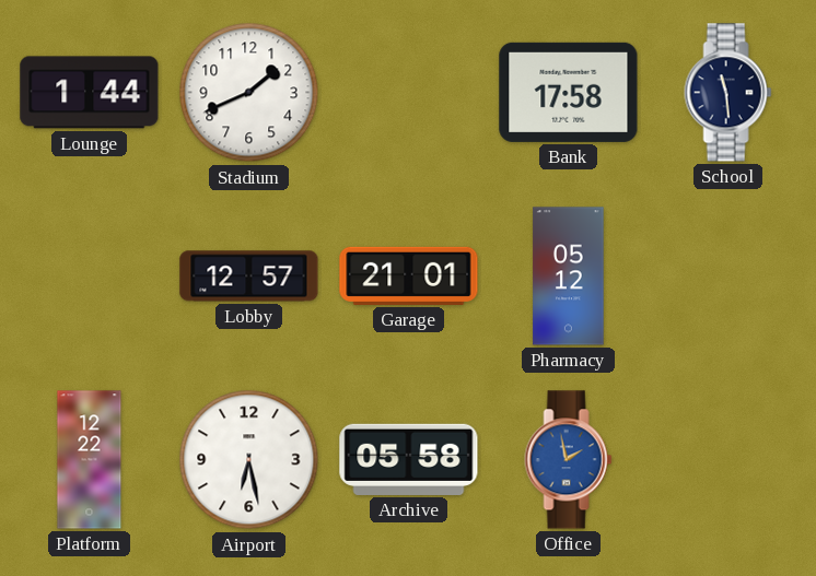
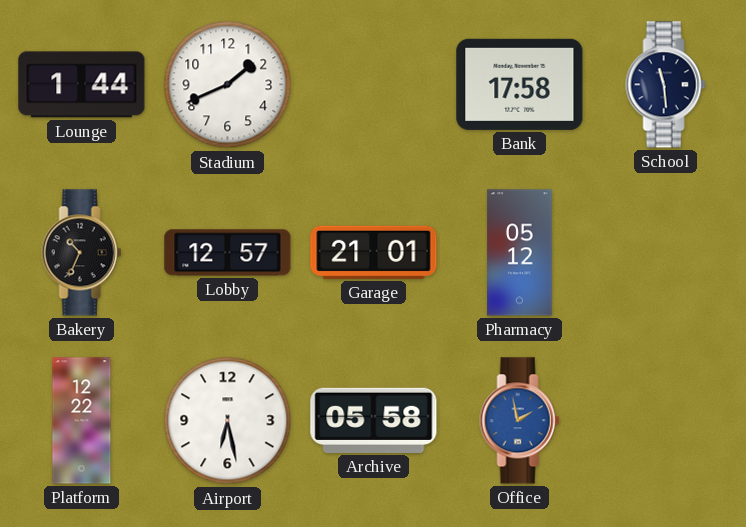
Bakery: none -> 10:34 (82, 253)
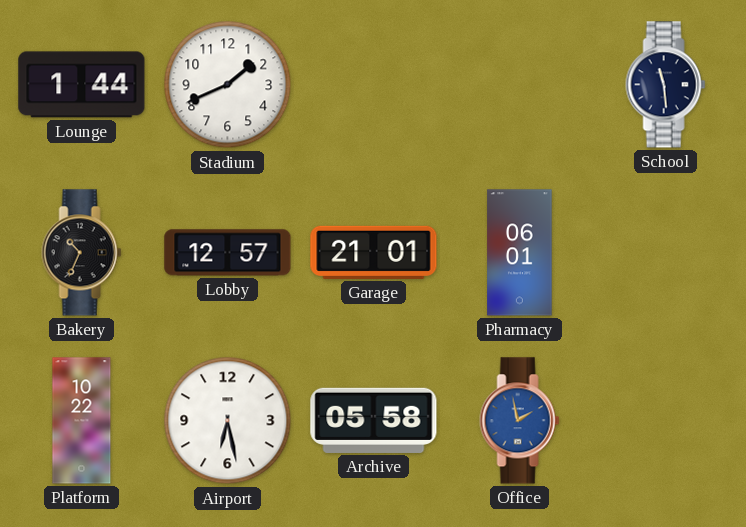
Bank: 17:58 -> none (520, 84)
Pharmacy: 05:12 -> 06:01 (520, 253)
Platform: 12:22 -> 10:22 (82, 421)
